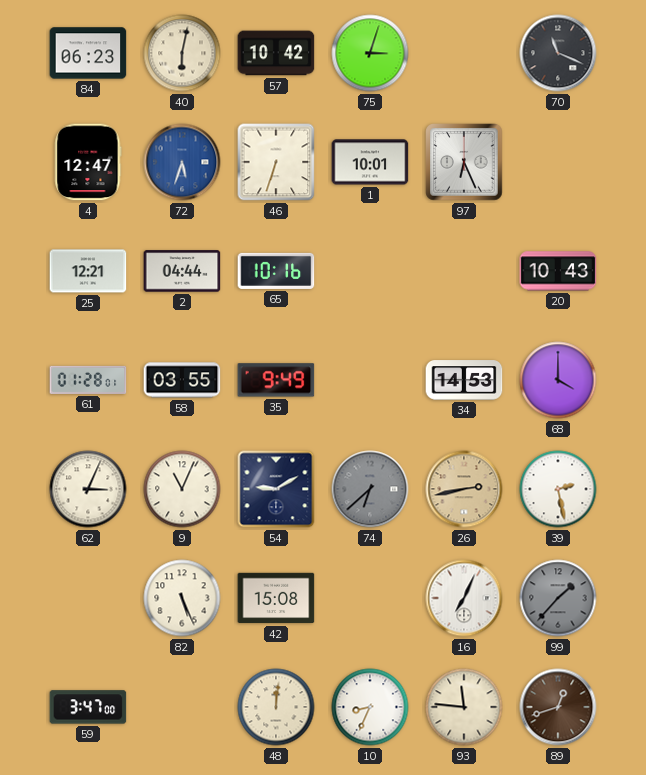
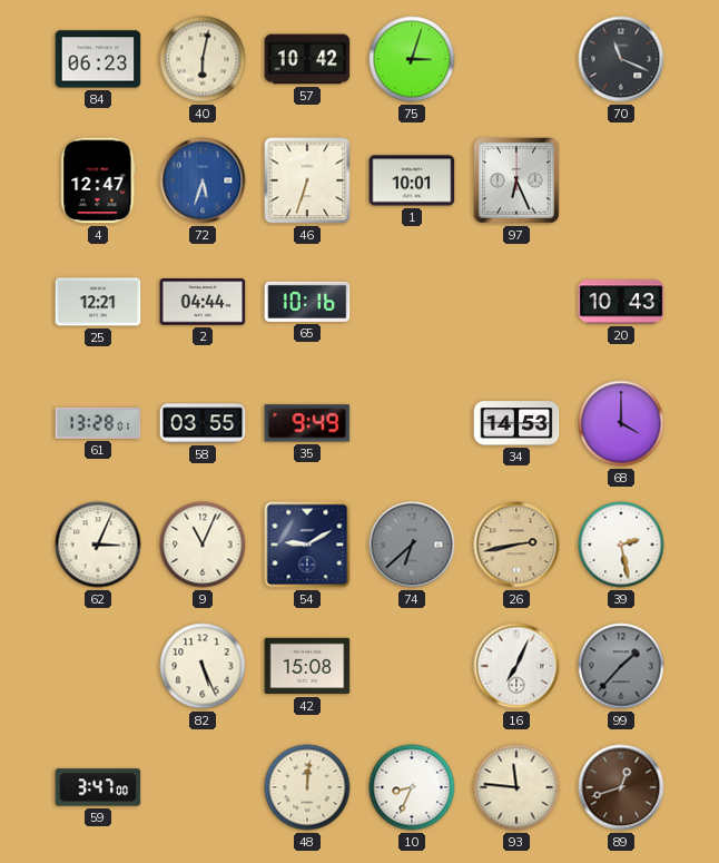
61: 01:28 -> 13:28 (98, 423)
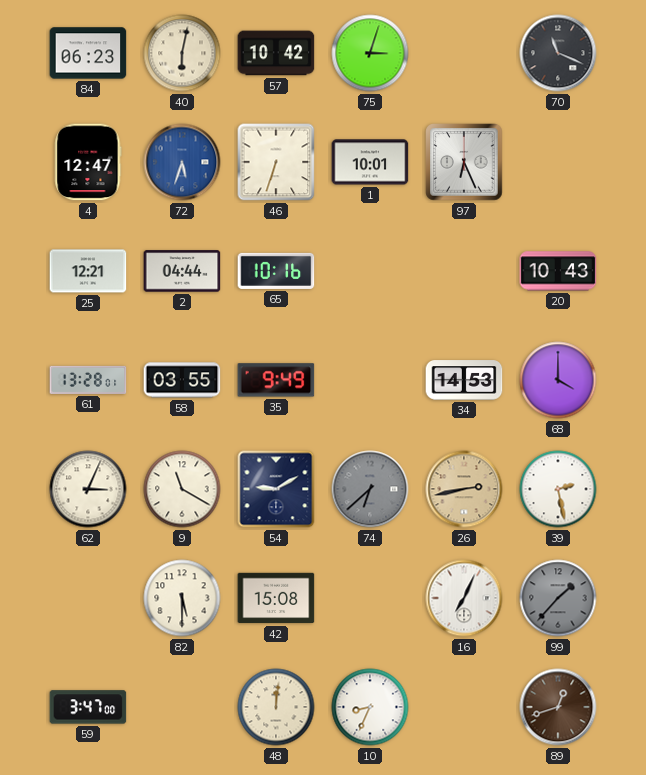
9: 11:04 -> 11:20 (182, 489)
82: 5:26 -> 5:30 (182, 598)
93: 11:46 -> none (516, 787)
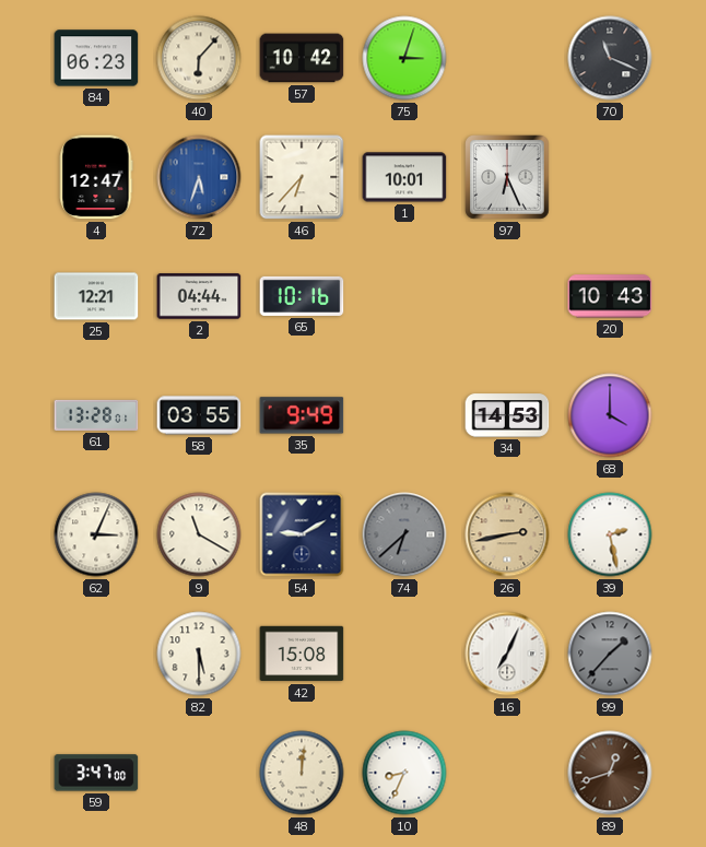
40: 6:02 -> 6:07 (199, 58)
46: 6:33 -> 6:37 (302, 177)
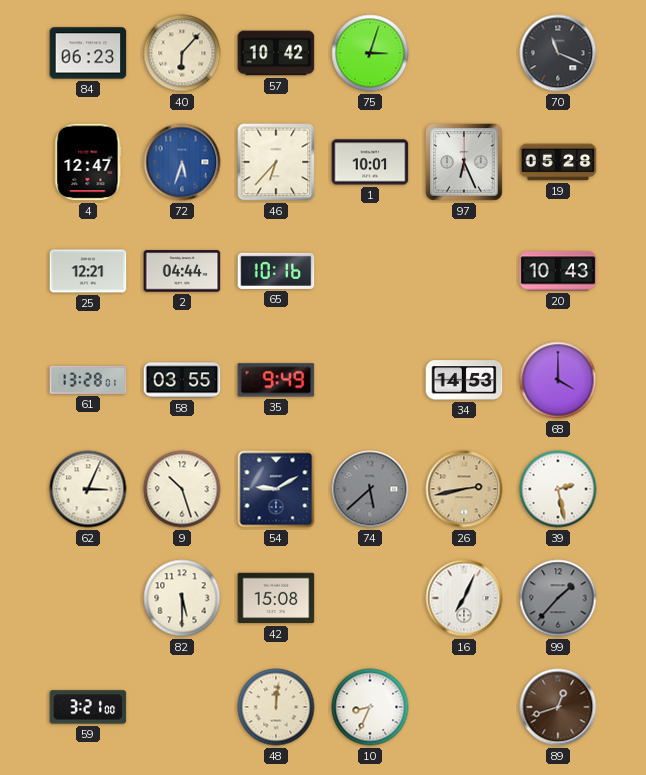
19: none -> 05:28 (558, 162)
9: 11:20 -> 10:27 (182, 489)
74: 6:38 -> 5:38 (370, 489)
59: 3:47 -> 3:21 (88, 707)
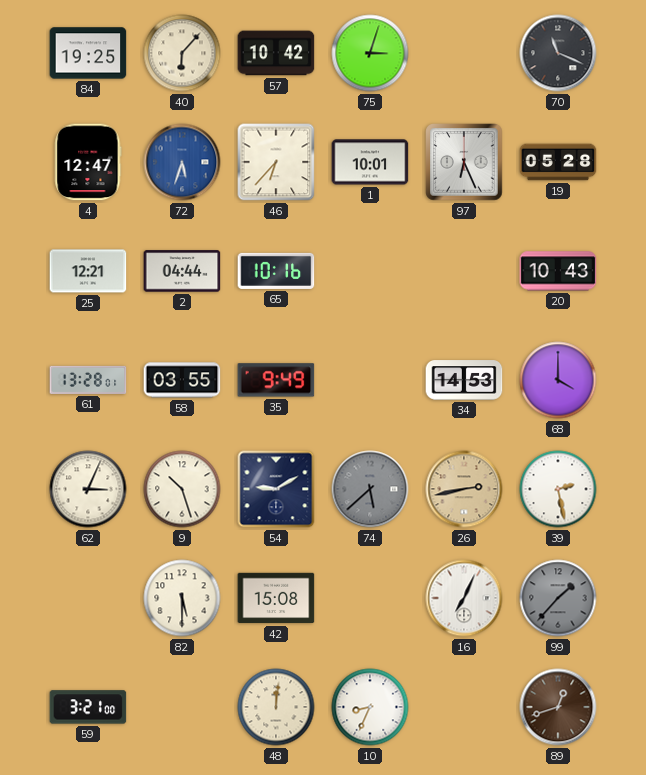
84: 06:23 -> 19:25 (88, 53)
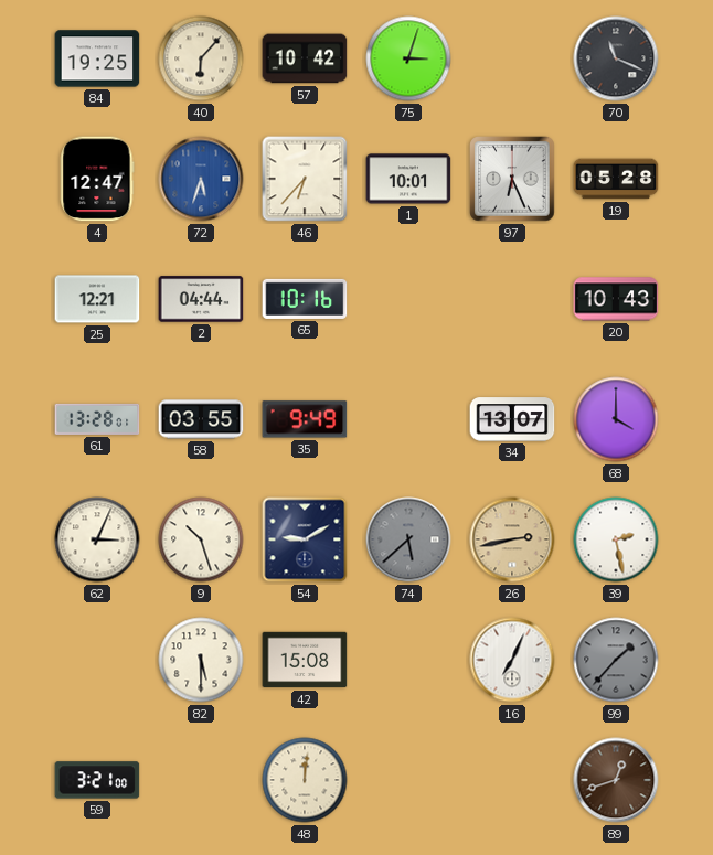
34: 14:53 -> 13:07 (512, 419)
10: 8:34 -> none (370, 707)
